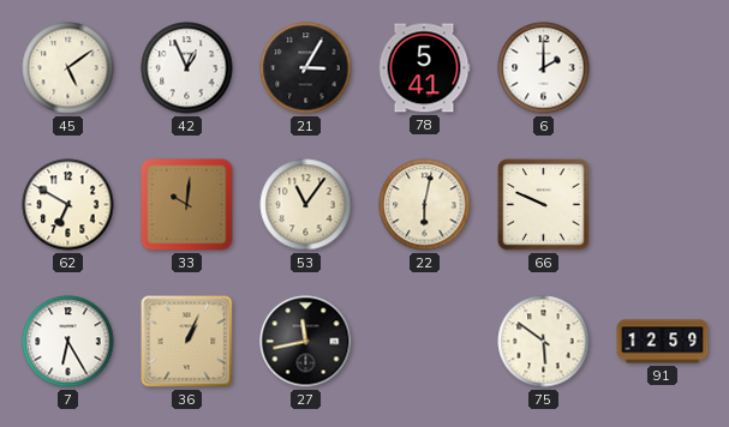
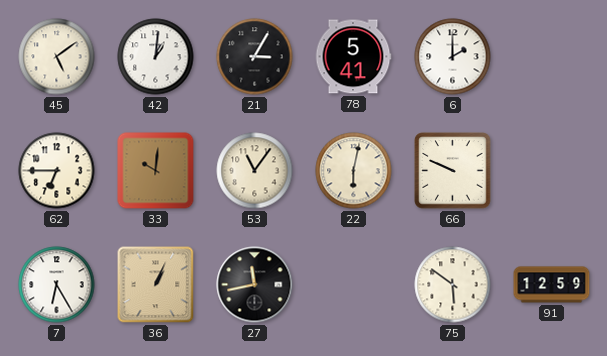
42: 12:56 -> 1:01 (156, 57)
62: 6:50 -> 6:45 (57, 171)
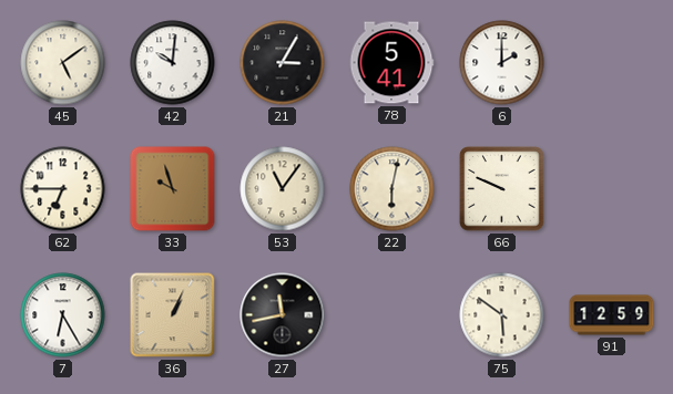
42: 1:01 -> 10:01 (173, 63)
33: 10:01 -> 9:57 (173, 189)
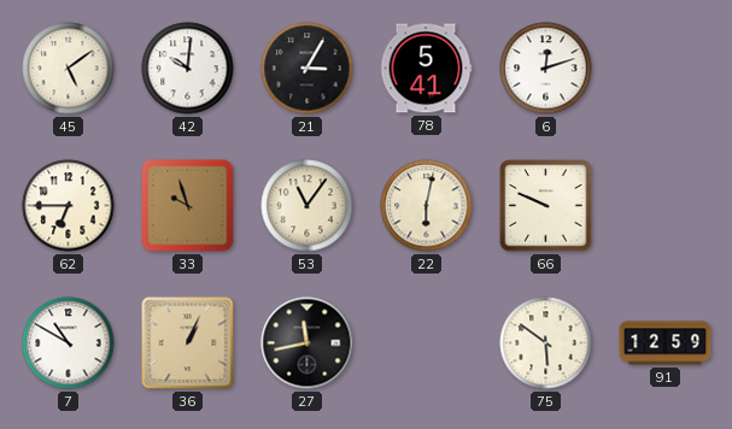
6: 2:00 -> 12:12 (546, 69)
7: 6:25 -> 10:50 (69, 343)
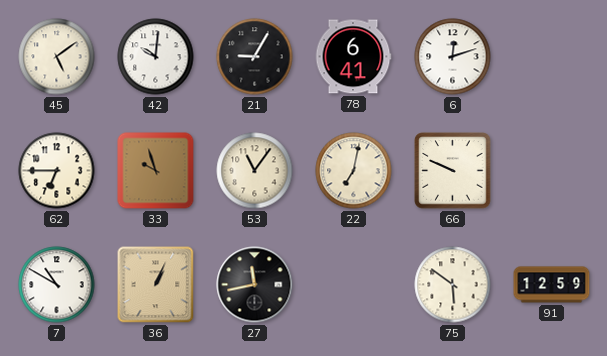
21: 3:05 -> 9:05 (255, 57)
78: 5:41 -> 6:41 (353, 57)
22: 6:02 -> 7:02 (354, 171)
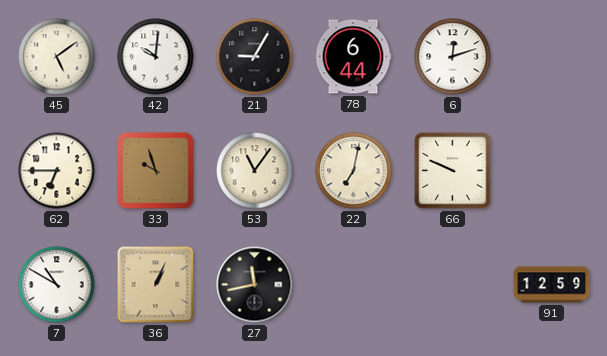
78: 6:41 -> 6:44 (353, 57)
75: 5:51 -> none (453, 285)
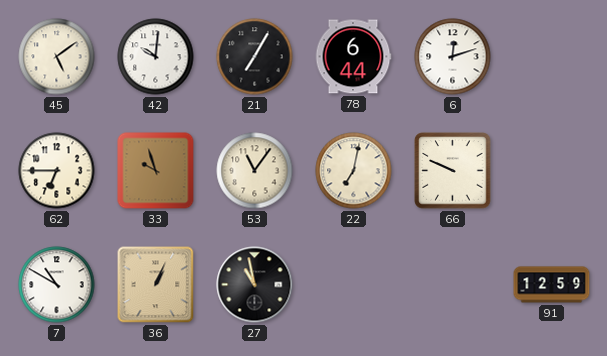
21: 9:05 -> 7:05 (255, 57)
27: 11:43 -> 10:58 (255, 285)
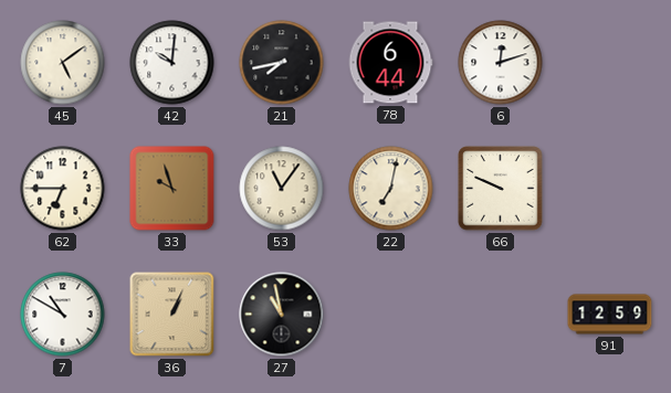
21: 7:05 -> 7:43 (282, 63)
